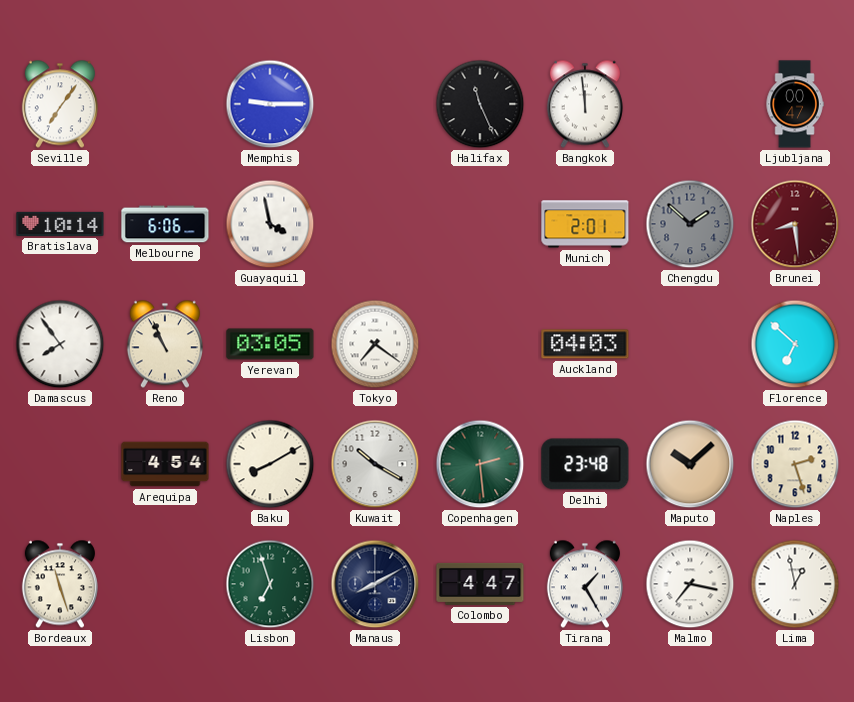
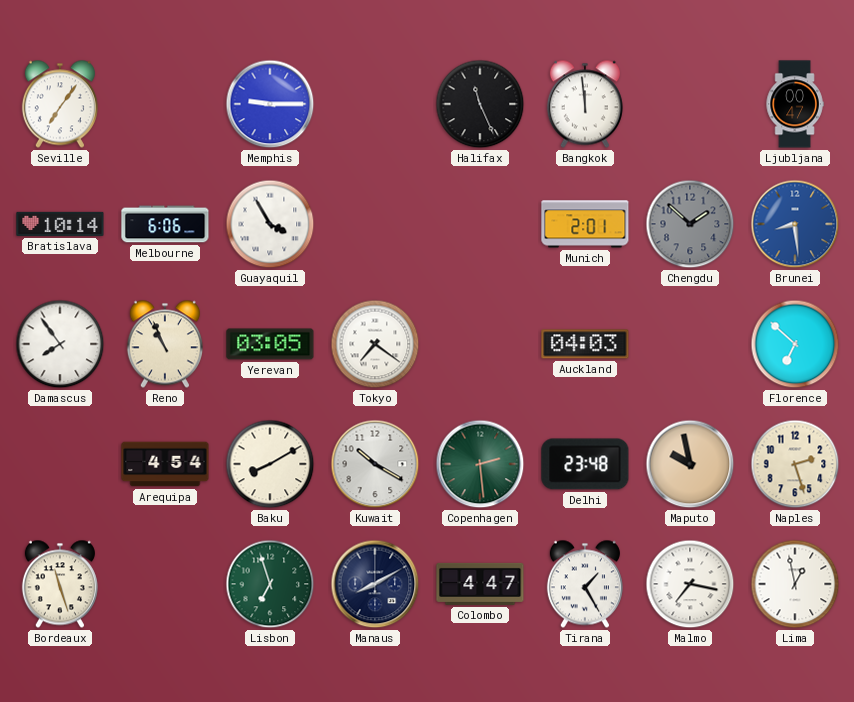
Guayaquil: 3:58 -> 3:55 (270, 224)
Brunei dial: burgundy -> blue (795, 224)
Maputo: 10:08 -> 9:58 (690, 464)
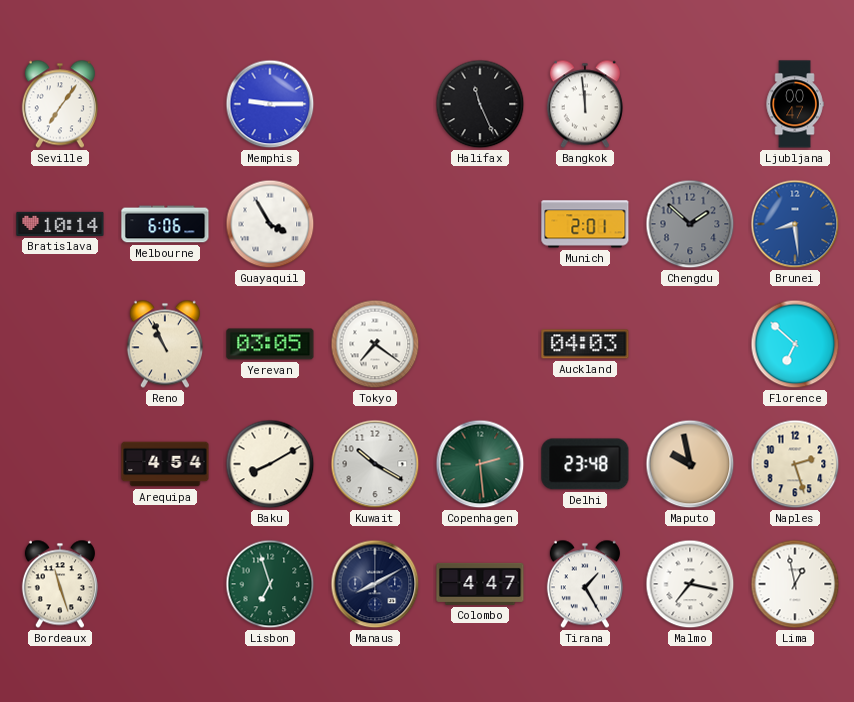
Damascus: 7:54 -> none (60, 344)
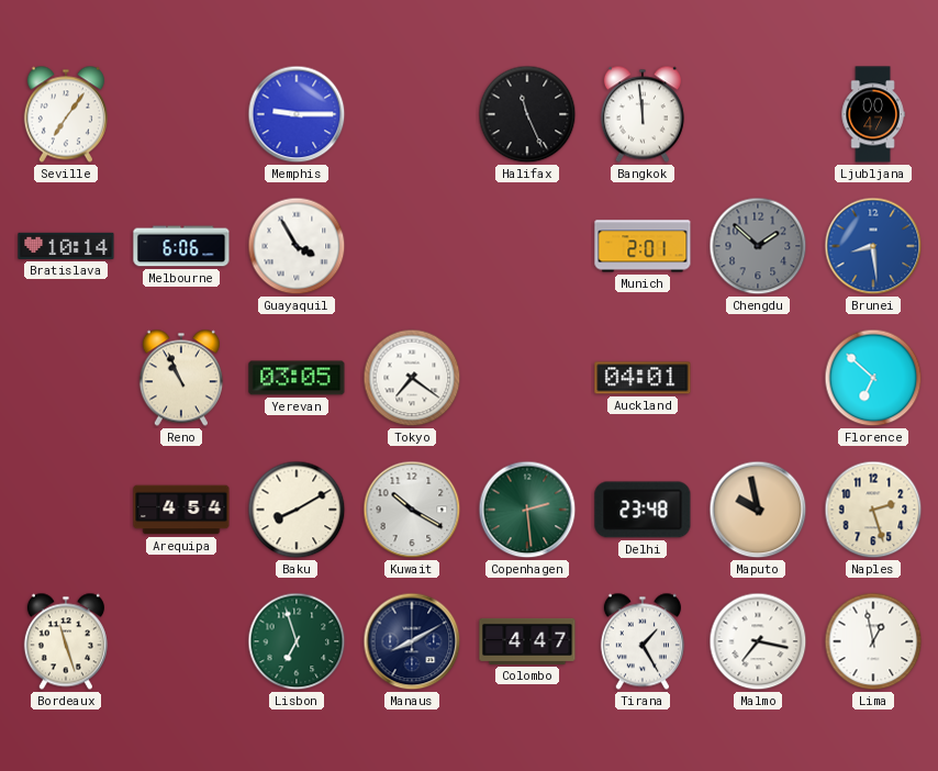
Auckland: 04:03 -> 04:01 (643, 378)
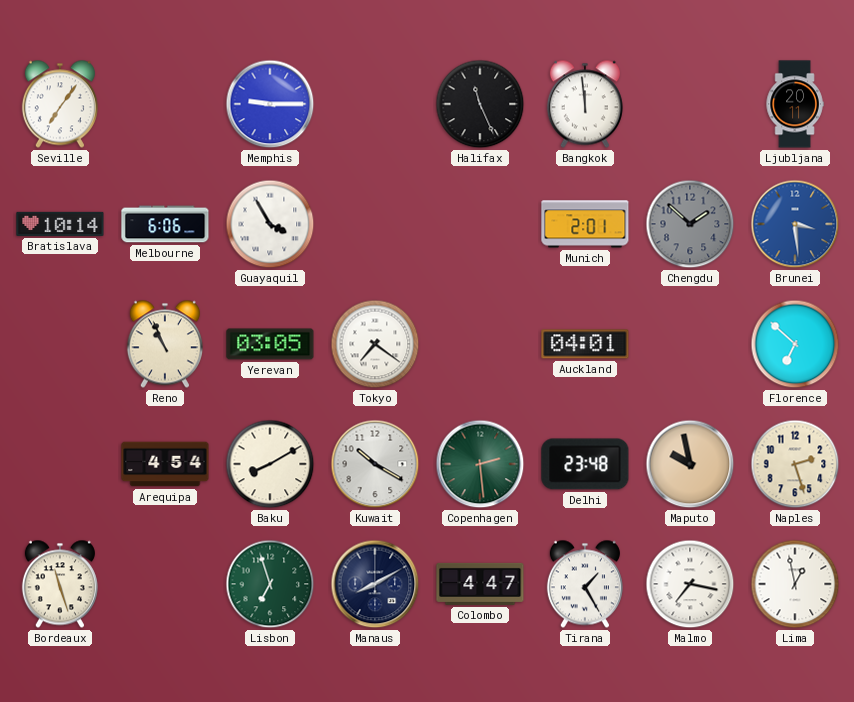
Ljubljana: 00:47 -> 20:11 (795, 104)
Brunei: 8:29 -> 3:29 (795, 224)
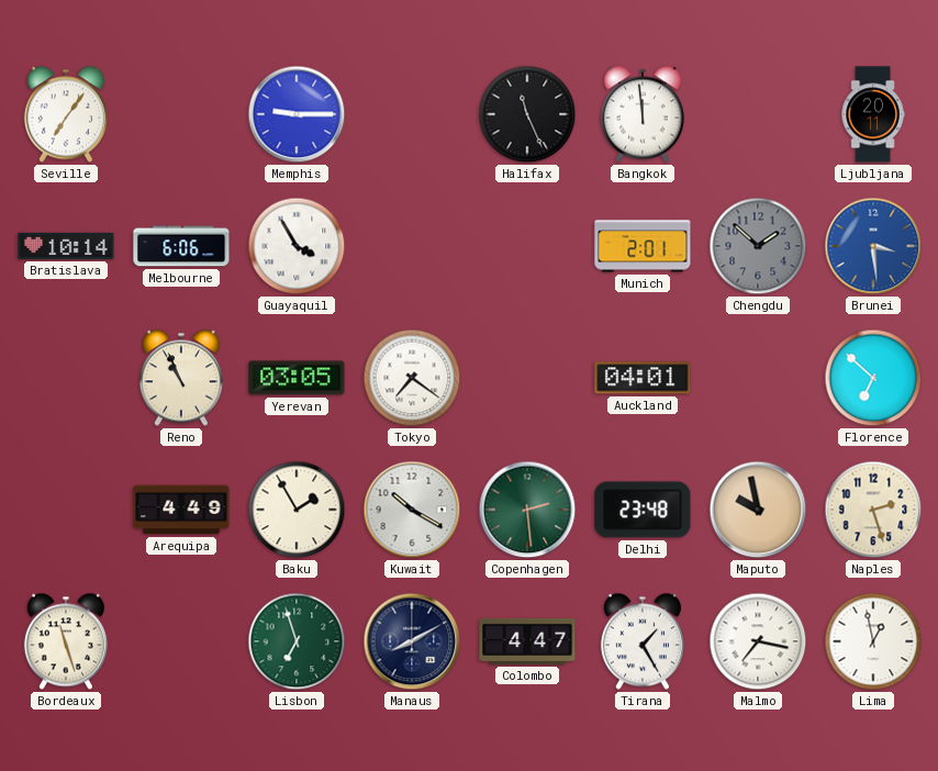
Arequipa: 4:54 -> 4:49 (181, 510)
Baku: 8:10 -> 1:55 (297, 510)
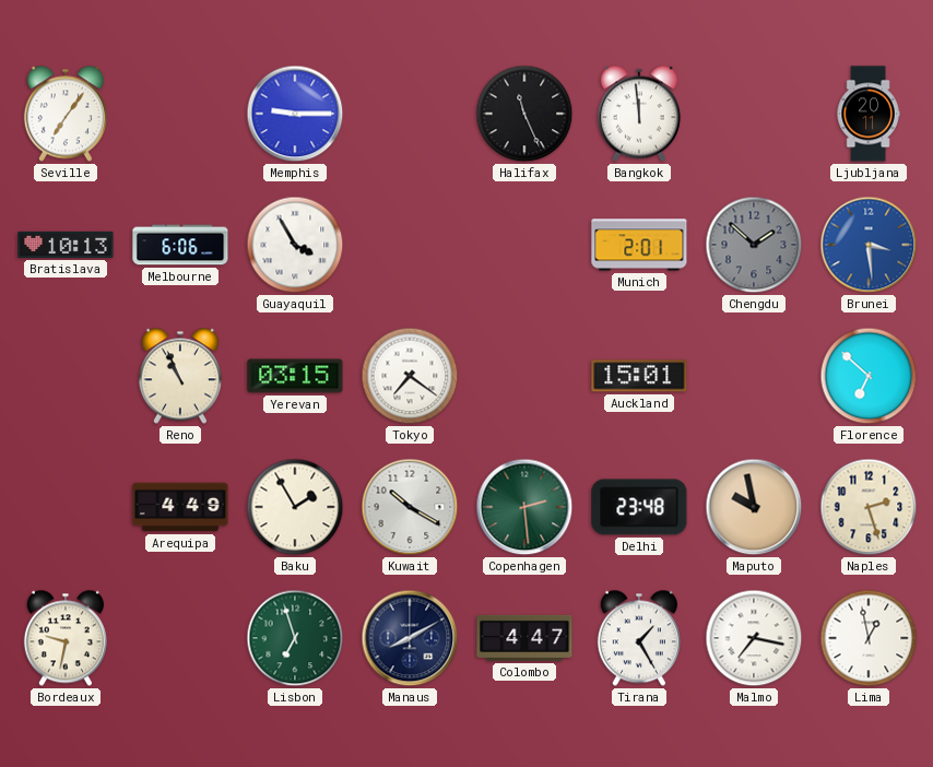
Bratislava: 10:14 -> 10:13 (66, 245)
Yerevan: 03:05 -> 03:15 (295, 376)
Auckland: 04:01 -> 15:01 (639, 376)
Bordeaux: 11:27 -> 9:32 (66, 638)
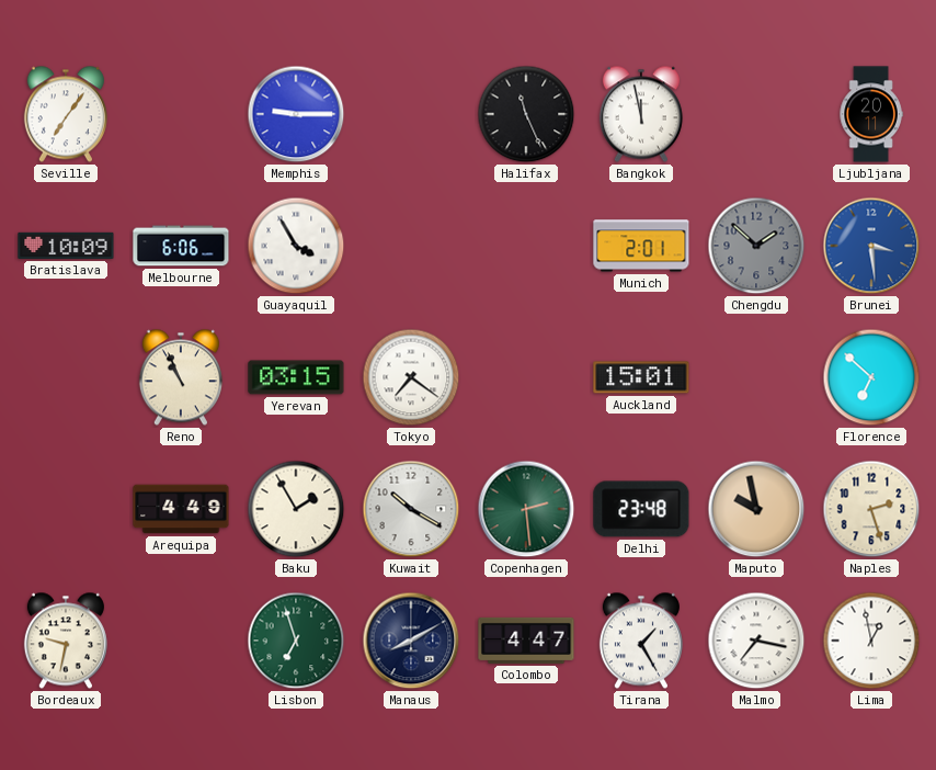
Bangkok: 11:59 -> 11:58 (641, 114)
Bratislava: 10:13 -> 10:09 (66, 246)
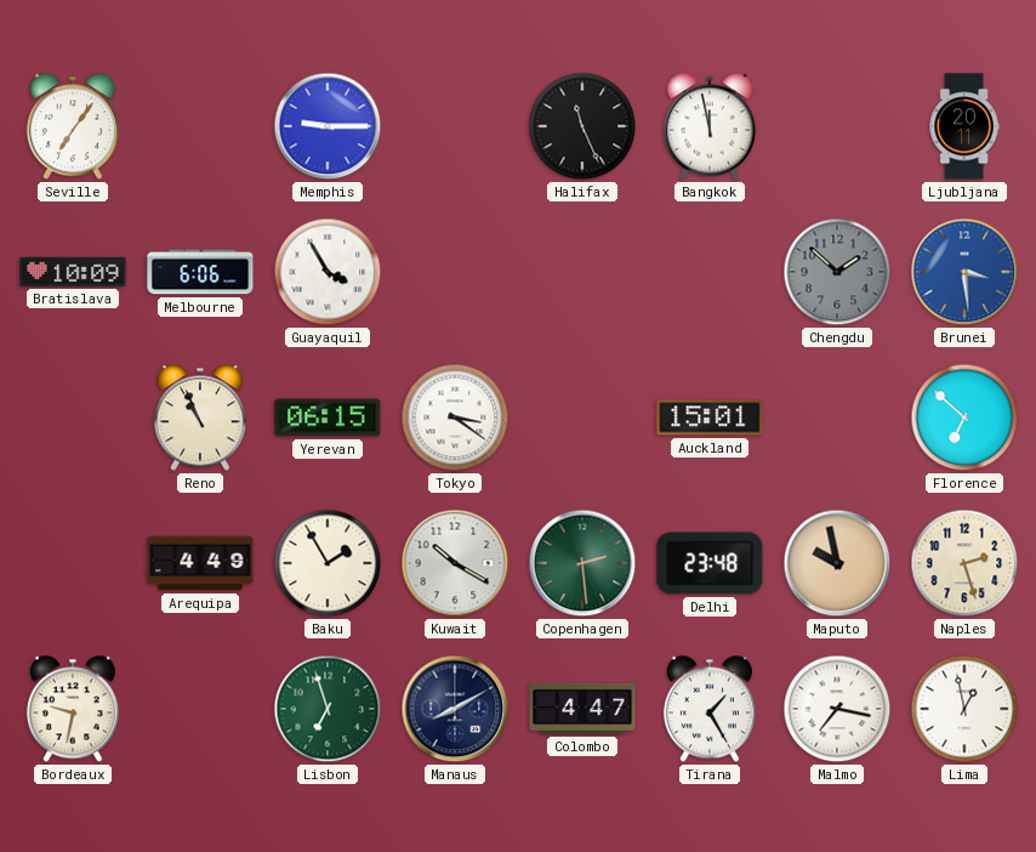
Munich: 2:01 -> none (641, 246)
Yerevan: 03:15 -> 06:15 (328, 418)
Tokyo: 7:21 -> 3:21 (455, 418)
